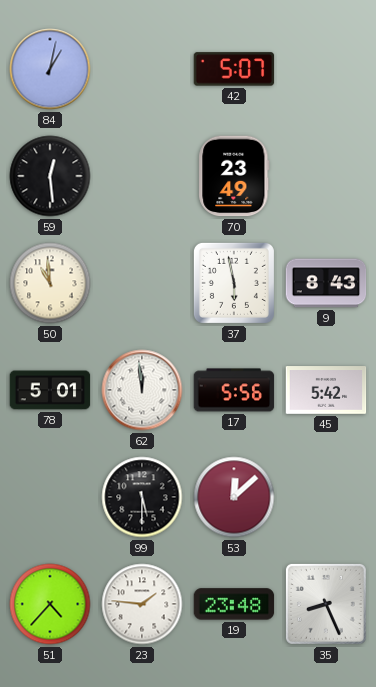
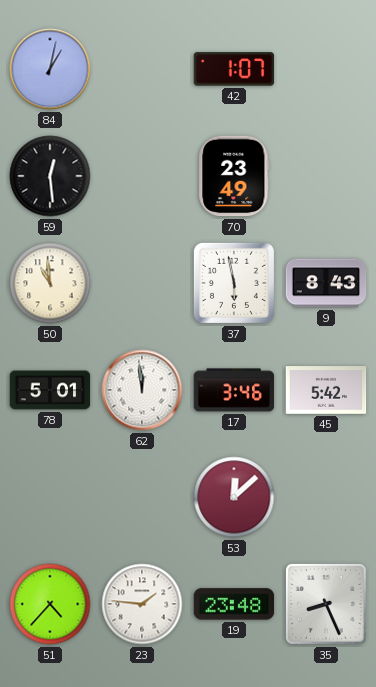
42: 5:07 -> 1:07 (234, 69)
17: 5:56 -> 3:46 (234, 390)
99: 5:30 -> none (142, 497)
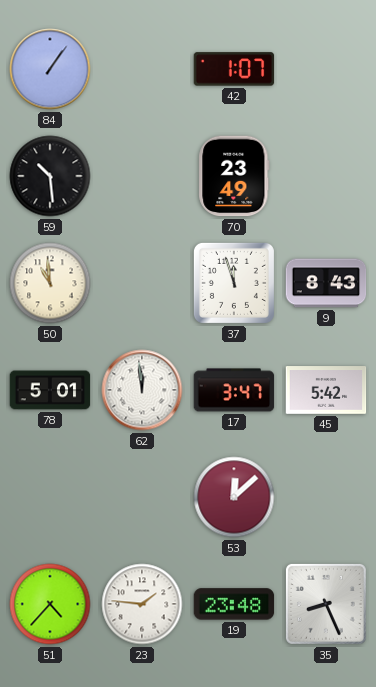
84: 1:02 -> 1:06 (50, 69)
59: 12:29 -> 10:29 (50, 176)
37: 5:58 -> 11:57 (234, 283)
17: 3:46 -> 3:47 (234, 390)
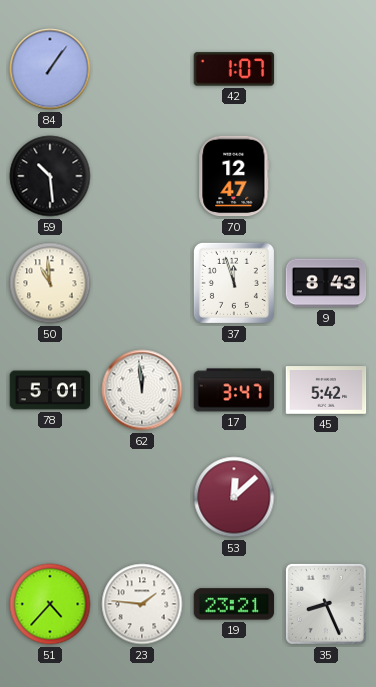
70: 23:49 -> 12:47 (234, 176)
19: 23:48 -> 23:21 (234, 604)
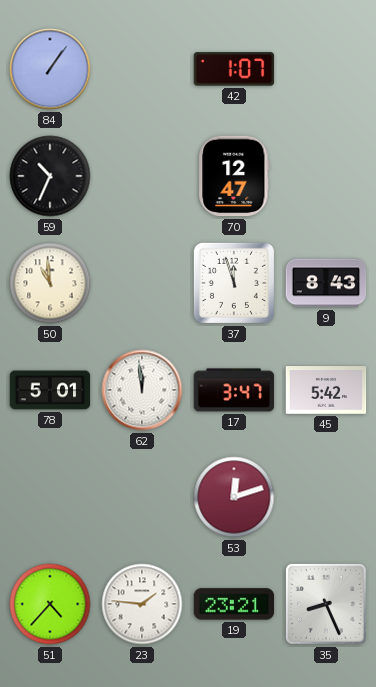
59: 10:29 -> 10:34 (50, 176)
53: 12:08 -> 12:12 (234, 497)
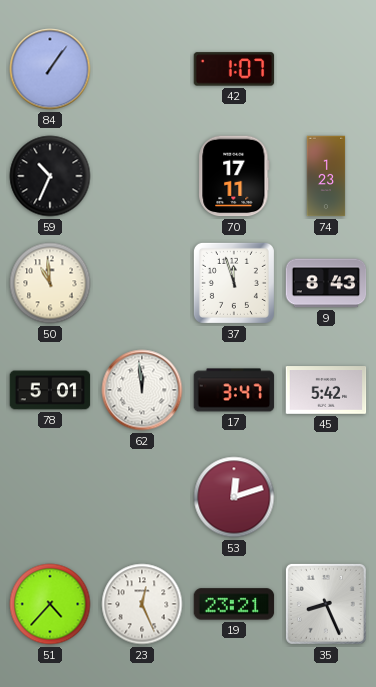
70: 12:47 -> 17:11 (234, 176)
74: none -> 1:23 (326, 176)
23: 1:46 -> 12:26 (142, 604)
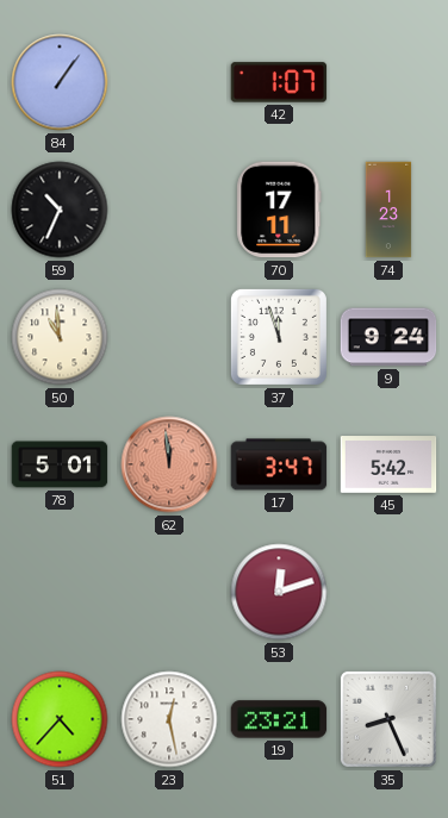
9: 8:43 -> 9:24 (388, 337)
62 dial: white -> salmon (169, 464)
23: 12:26 -> 12:28 (169, 719)
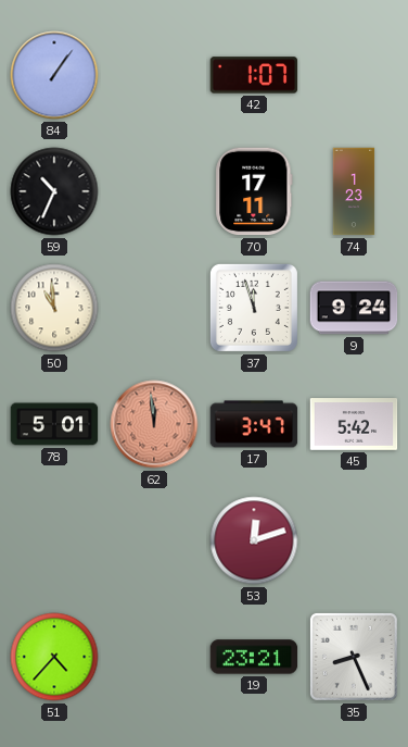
23: 12:28 -> none (169, 719)
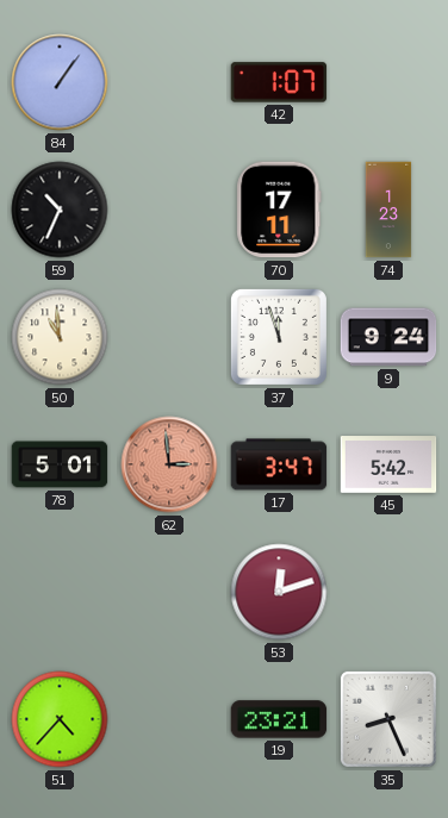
62: 11:59 -> 2:59 (169, 464)
